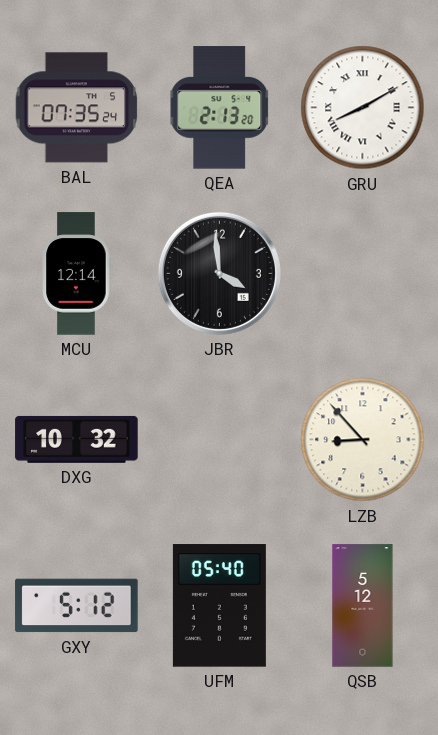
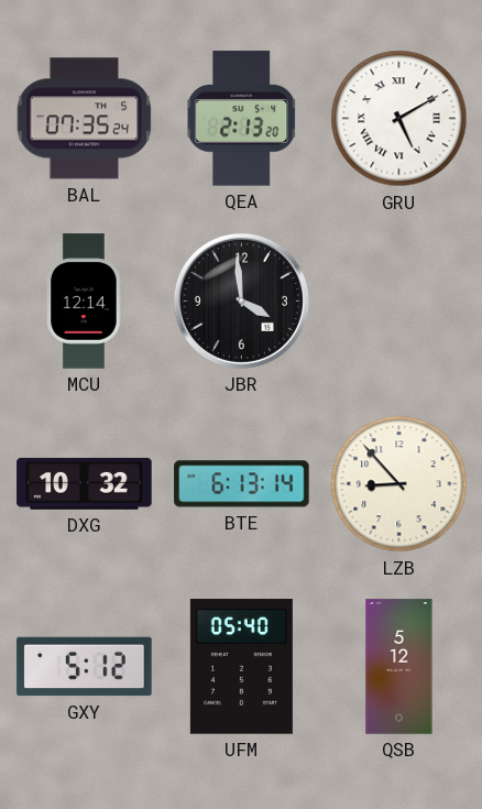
GRU: 8:10 -> 5:10 (399, 119)
BTE: none -> 6:13 (242, 484)
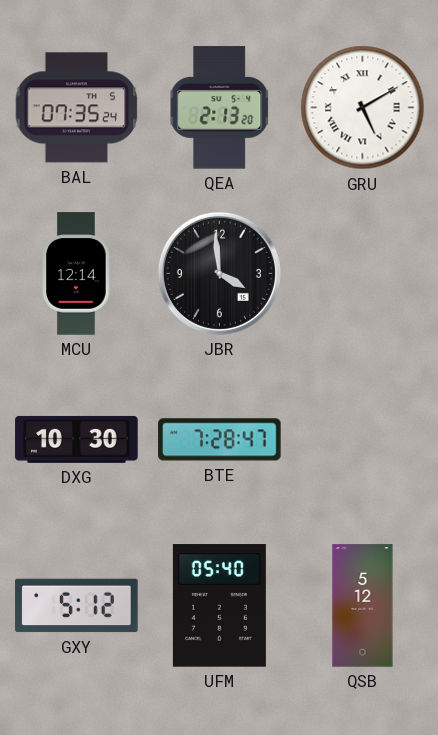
DXG: 10:32 -> 10:30 (77, 439)
BTE: 6:13 -> 7:28 (220, 440)
LZB: 8:53 -> none (399, 484)
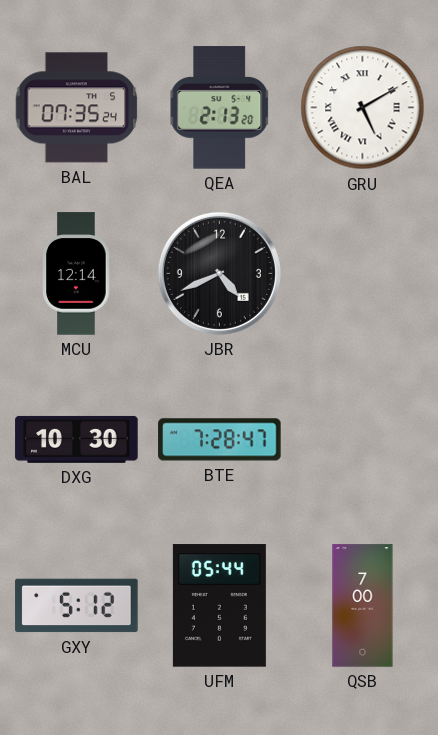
JBR: 3:59 -> 4:41 (219, 273)
UFM: 05:40 -> 05:44 (219, 606)
QSB: 5:12 -> 7:00 (363, 606)
